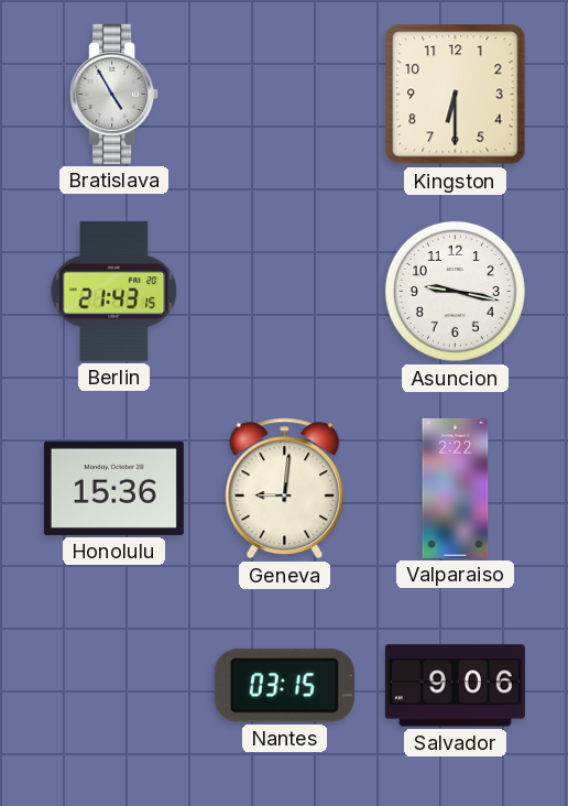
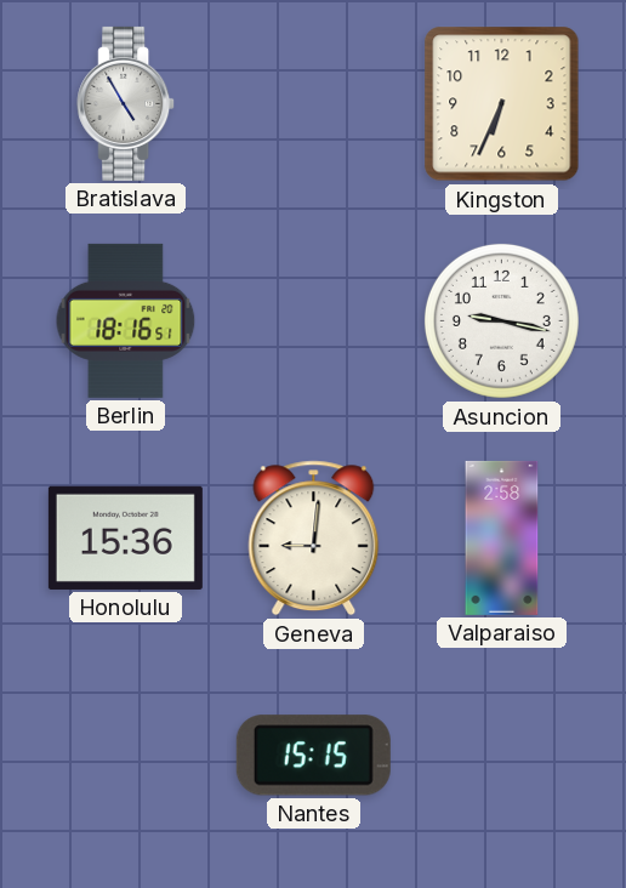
Kingston: 6:30 -> 6:34 (502, 104)
Berlin: 21:43 -> 18:16 (126, 320)
Valparaiso: 2:22 -> 2:58 (502, 537)
Nantes: 03:15 -> 15:15 (313, 756)
Salvador: 9:06 -> none (455, 686)
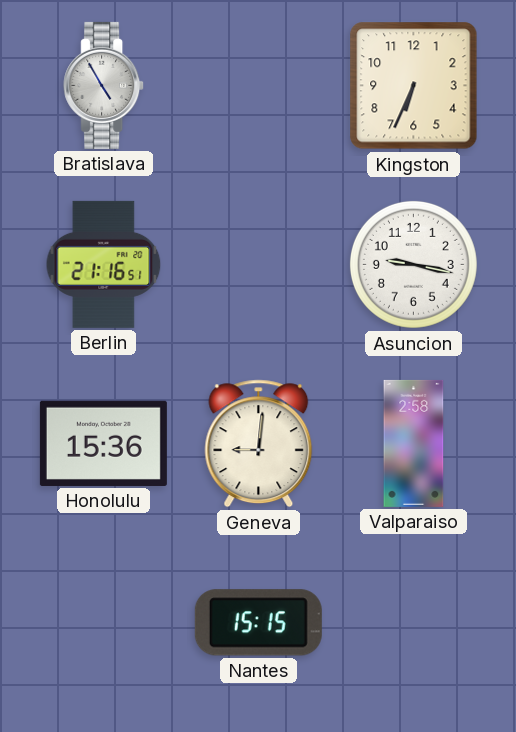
Berlin: 18:16 -> 21:16 (104, 264)
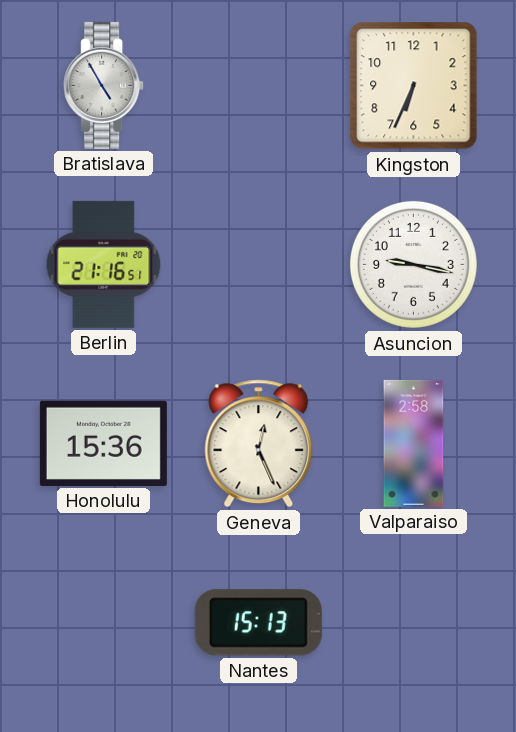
Geneva: 9:01 -> 12:26 (259, 444)
Nantes: 15:15 -> 15:13 (258, 623)
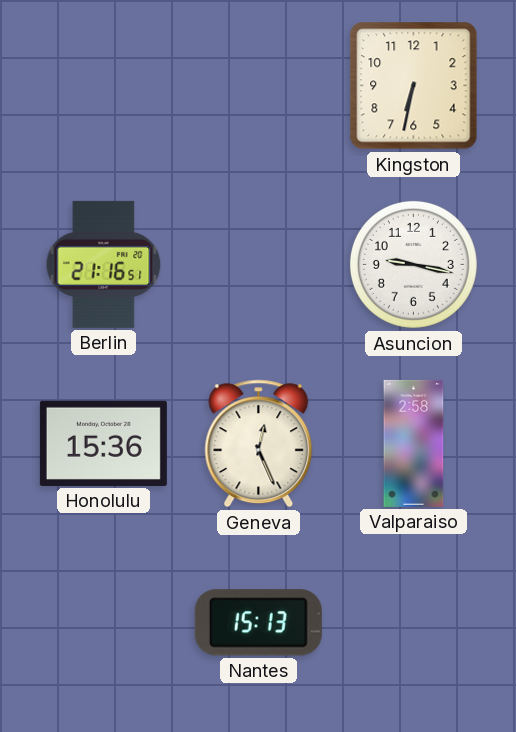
Bratislava: 4:55 -> none (104, 85)
Kingston: 6:34 -> 6:32 (414, 86)
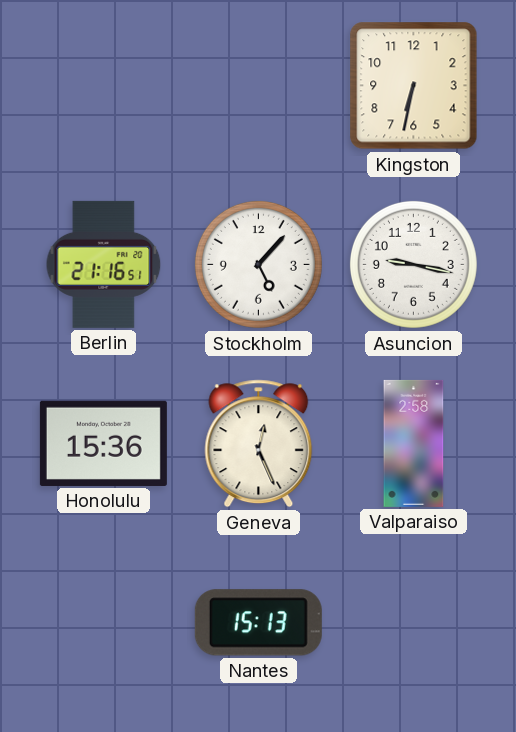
Stockholm: none -> 5:07 (258, 264)
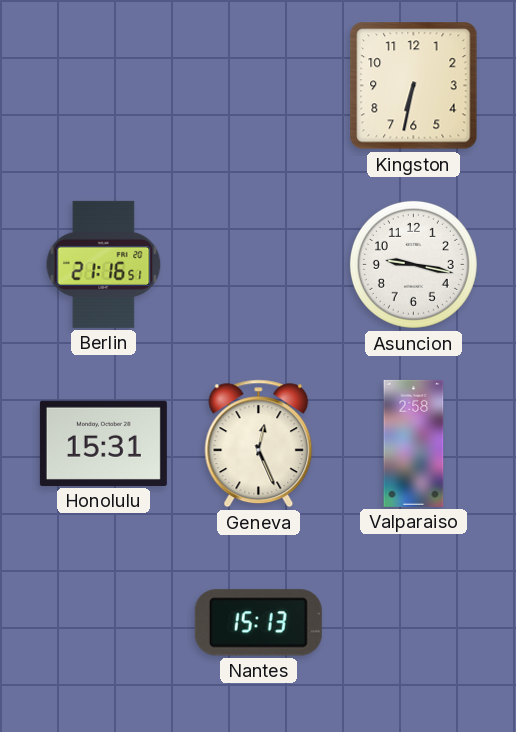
Stockholm: 5:07 -> none (258, 264)
Honolulu: 15:36 -> 15:31 (103, 443)
